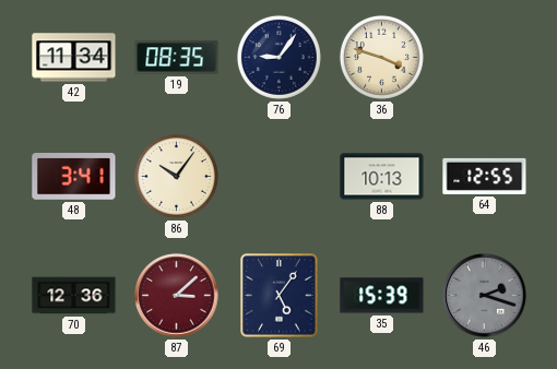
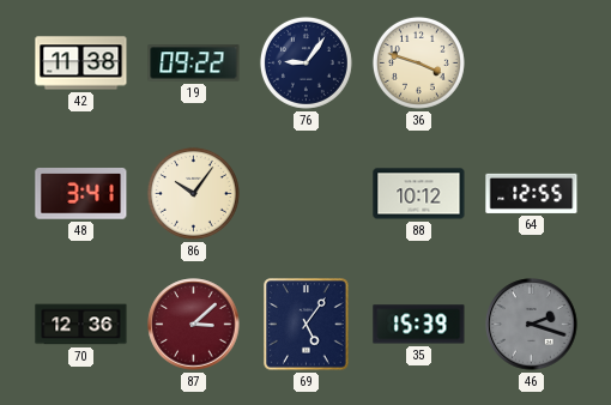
42: 11:34 -> 11:38 (81, 64)
19: 08:35 -> 09:22 (194, 64)
88: 10:13 -> 10:12 (419, 194)
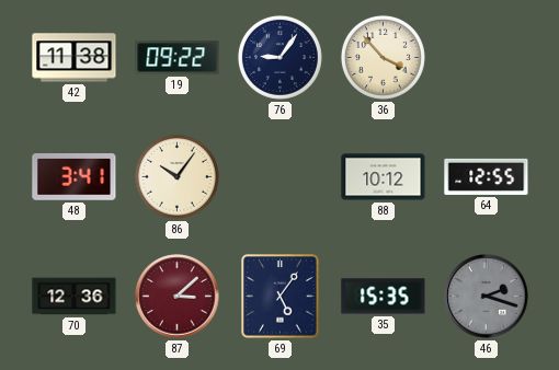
36: 3:48 -> 3:53 (383, 57)
35: 15:39 -> 15:35 (384, 297)
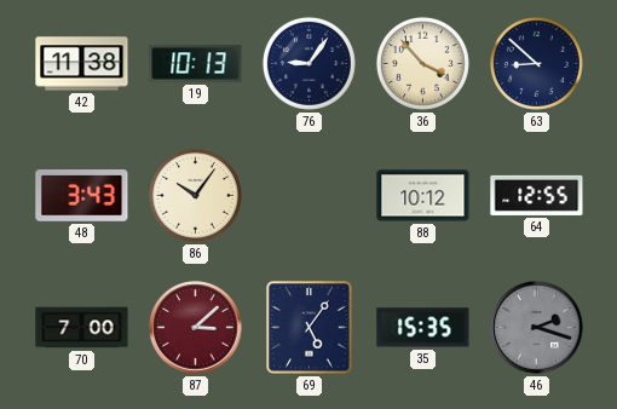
19: 09:22 -> 10:13 (196, 64)
63: none -> 8:52 (536, 63)
48: 3:41 -> 3:43 (82, 196)
70: 12:36 -> 7:00 (82, 328)
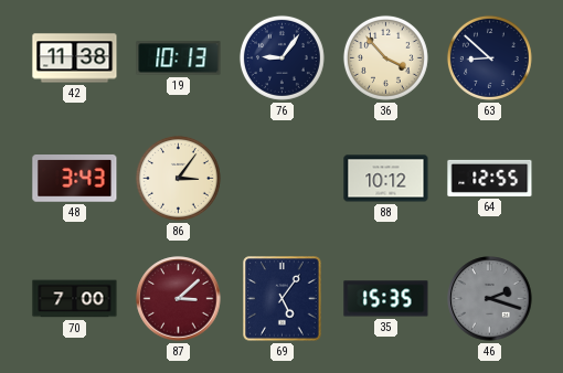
86: 10:06 -> 3:06 (178, 178)
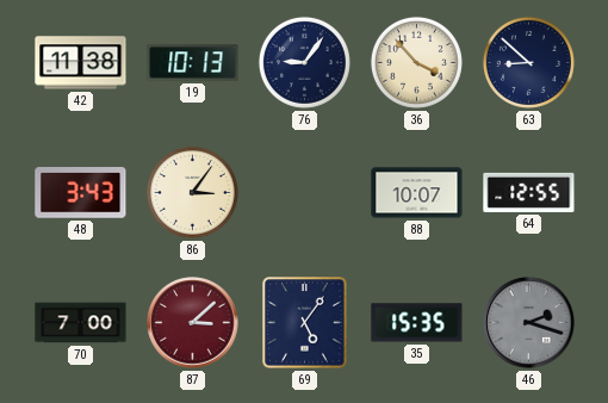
88: 10:12 -> 10:07 (417, 193)
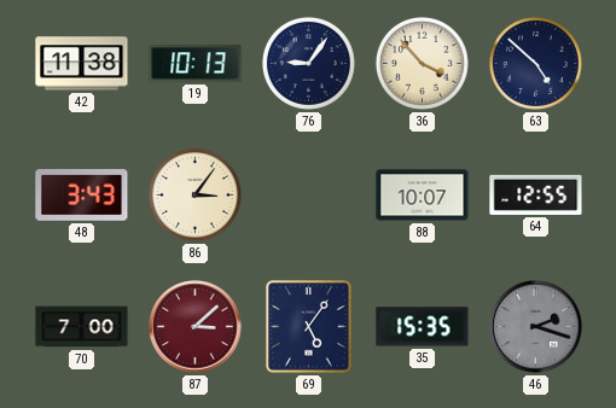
63: 8:52 -> 4:52 (535, 63)
